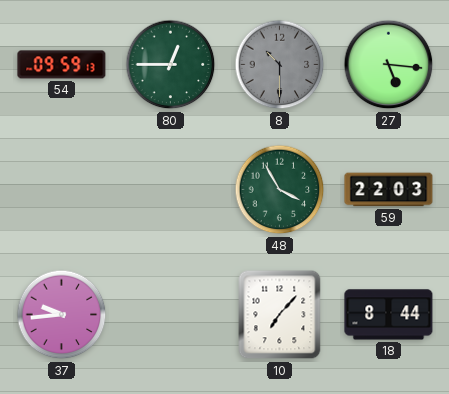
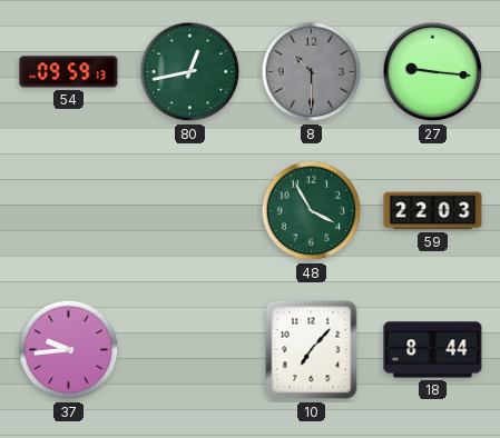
80: 12:45 -> 12:43 (190, 72)
27: 5:16 -> 9:16 (433, 72)
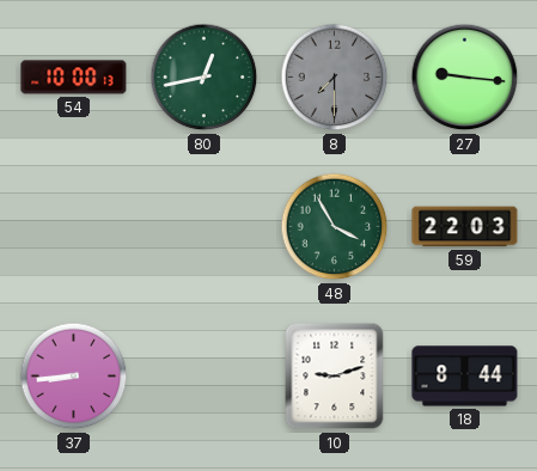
54: 09:59 -> 10:00 (74, 78)
8: 10:30 -> 7:30 (335, 78)
37: 9:44 -> 8:44 (74, 377)
10: 7:07 -> 9:12 (335, 377)
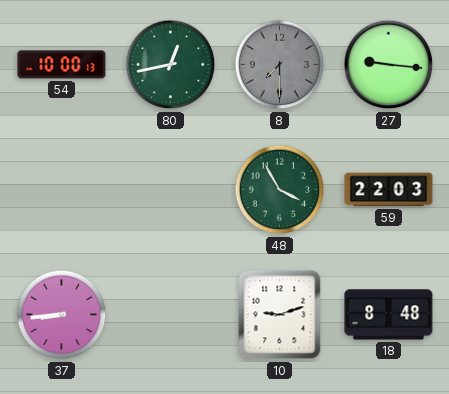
18: 8:44 -> 8:48 (389, 315)
